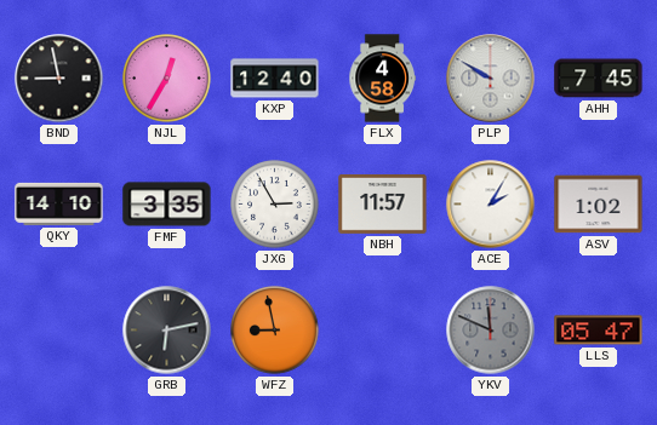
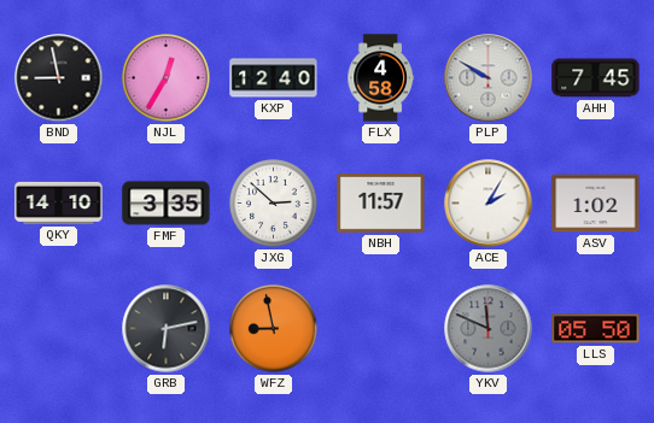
JXG: 2:55 -> 2:52 (274, 204)
LLS: 05:47 -> 05:50 (596, 329)
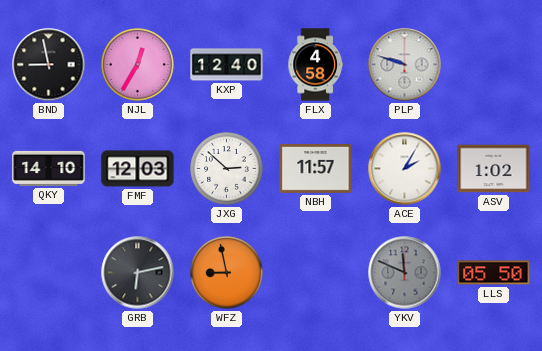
PLP: 9:50 -> 9:48 (405, 65)
AHH: 7:45 -> none (596, 78)
FMF: 3:35 -> 12:03 (138, 169)
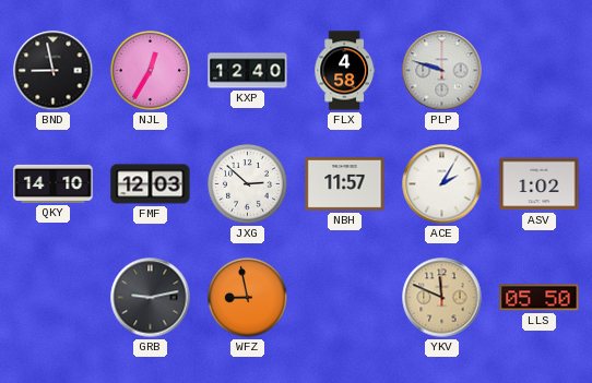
GRB: 6:13 -> 9:13 (151, 298)
YKV dial: grey -> champagne (442, 298)
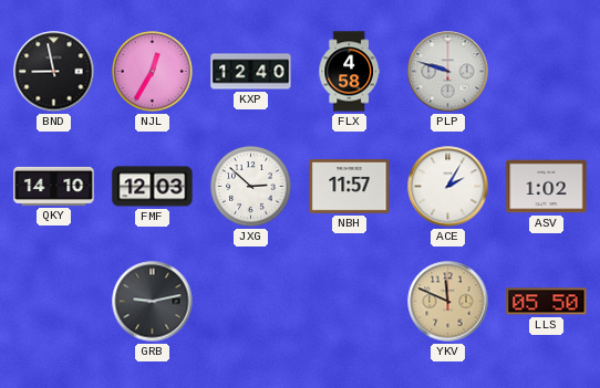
WFZ: 8:58 -> none (248, 298)
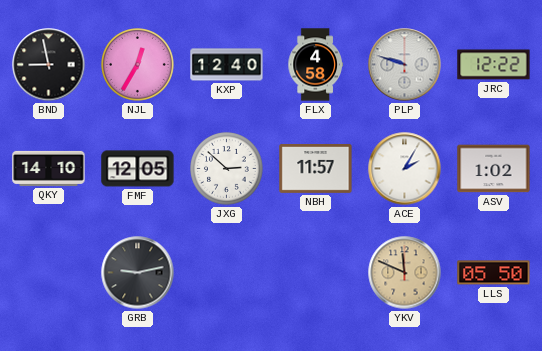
JRC: none -> 12:22 (494, 65)
FMF: 12:03 -> 12:05 (138, 169)
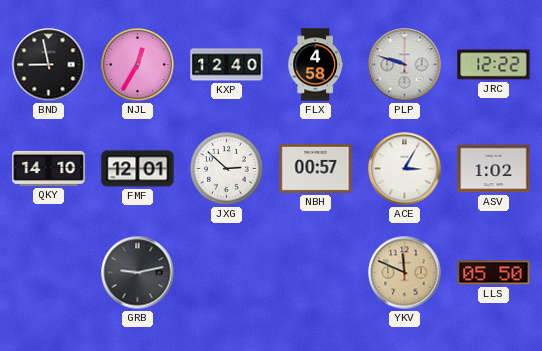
FMF: 12:05 -> 12:01 (138, 169)
NBH: 11:57 -> 00:57 (316, 169)
ACE: 2:05 -> 3:05 (405, 169)
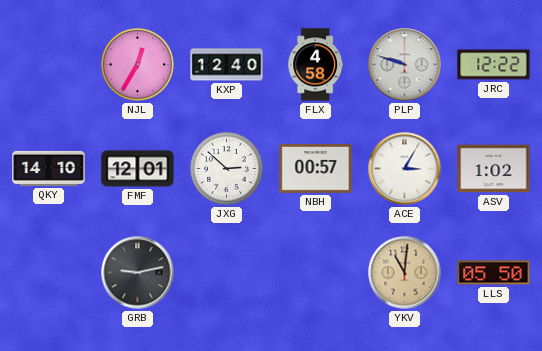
BND: 8:58 -> none (49, 65)
YKV: 11:49 -> 11:01 (405, 273)
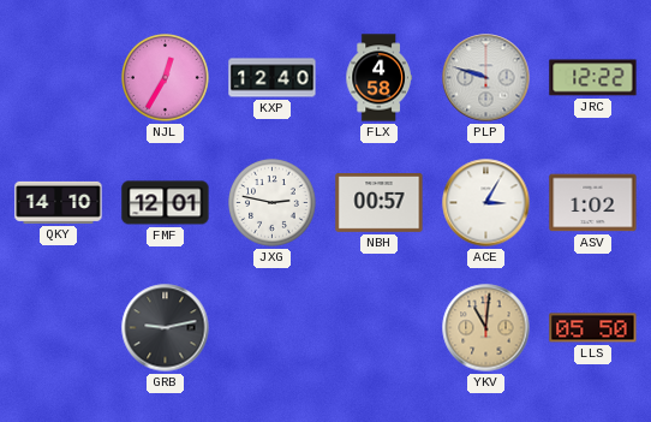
JXG: 2:52 -> 2:47 (273, 203)
